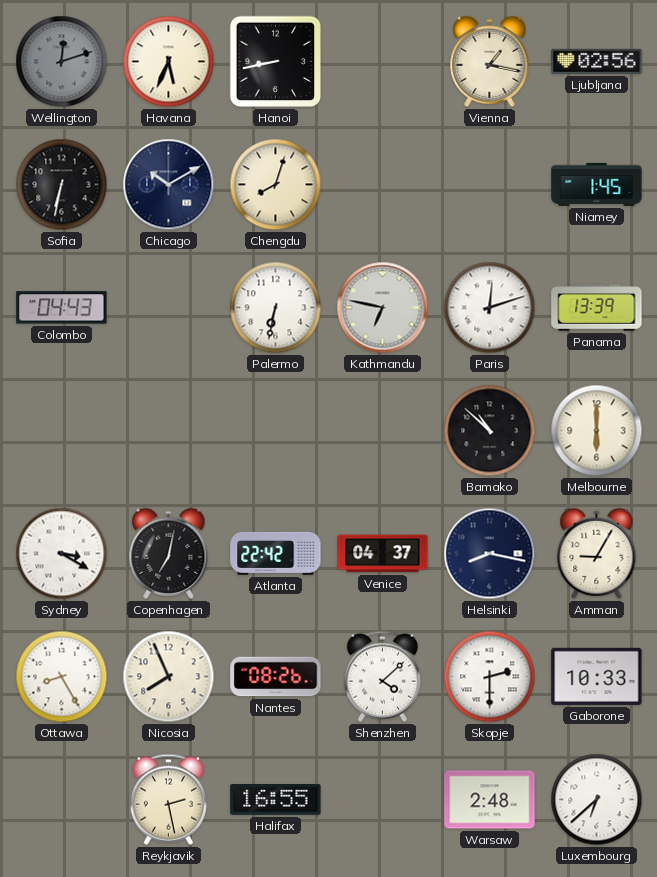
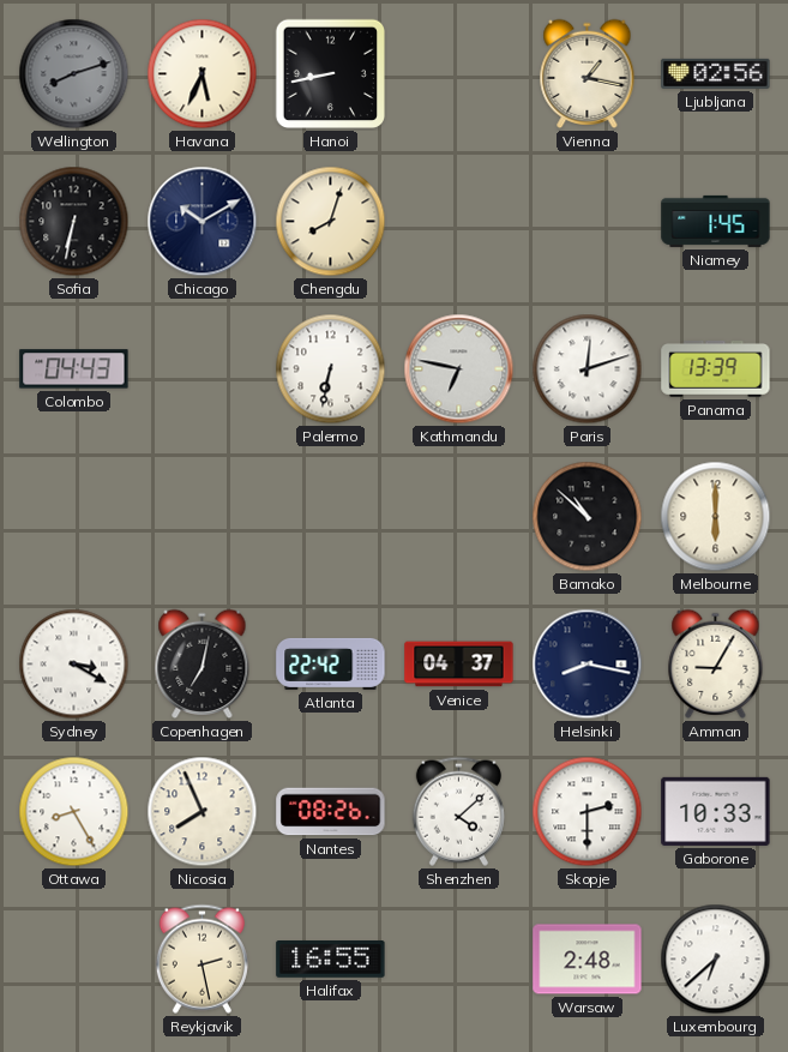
Wellington: 12:12 -> 8:12 (74, 74)
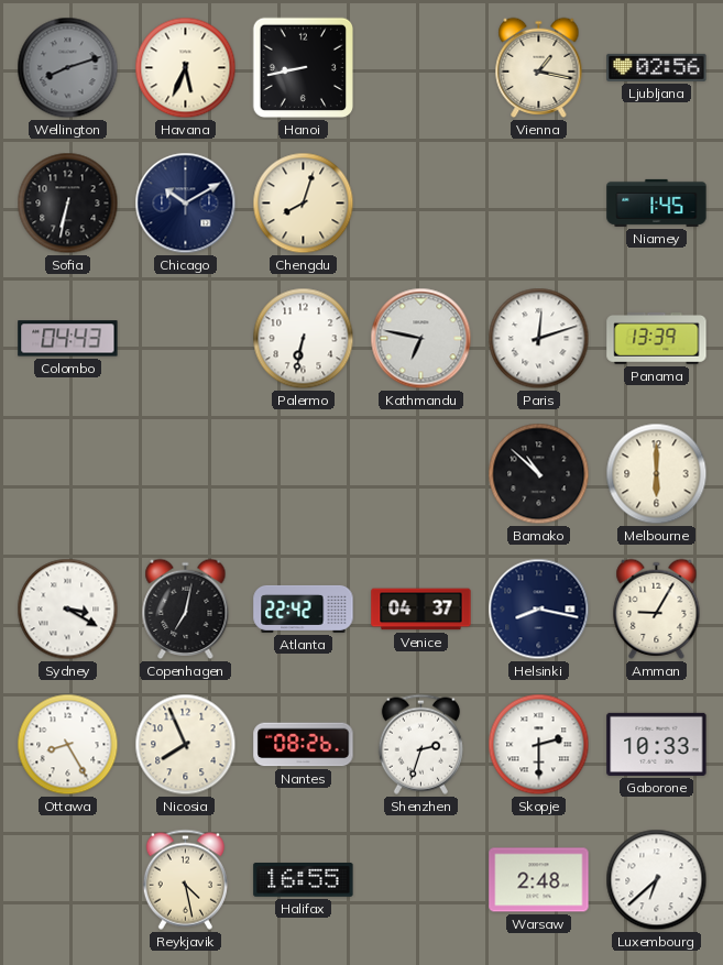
Shenzhen: 4:08 -> 2:33 (420, 744)
Reykjavik: 2:28 -> 4:28 (185, 879)
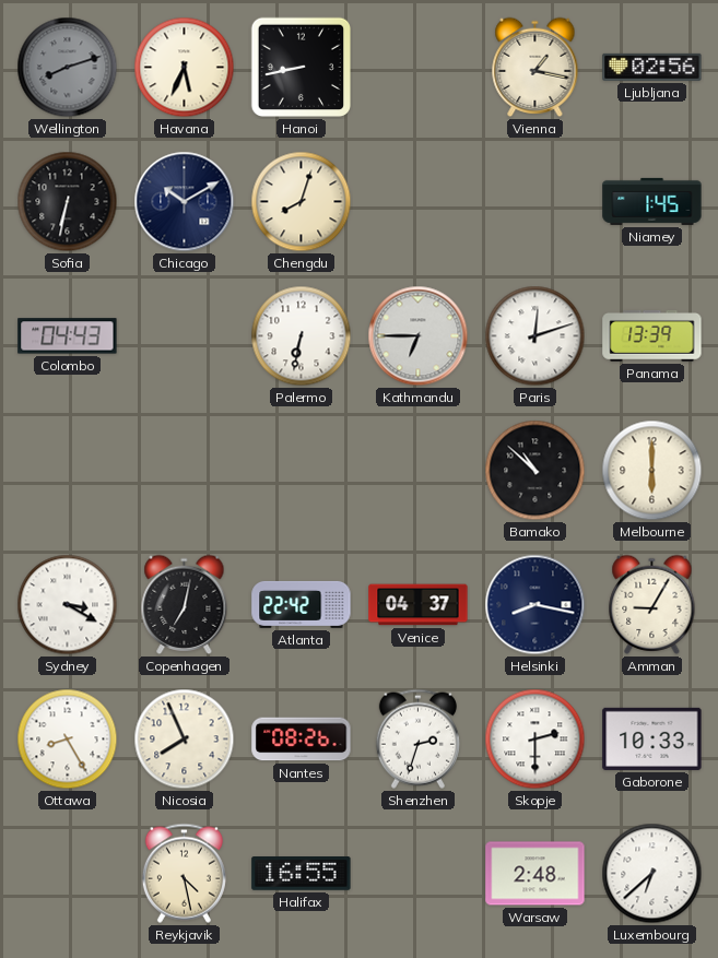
Kathmandu: 6:47 -> 6:45 (419, 336)
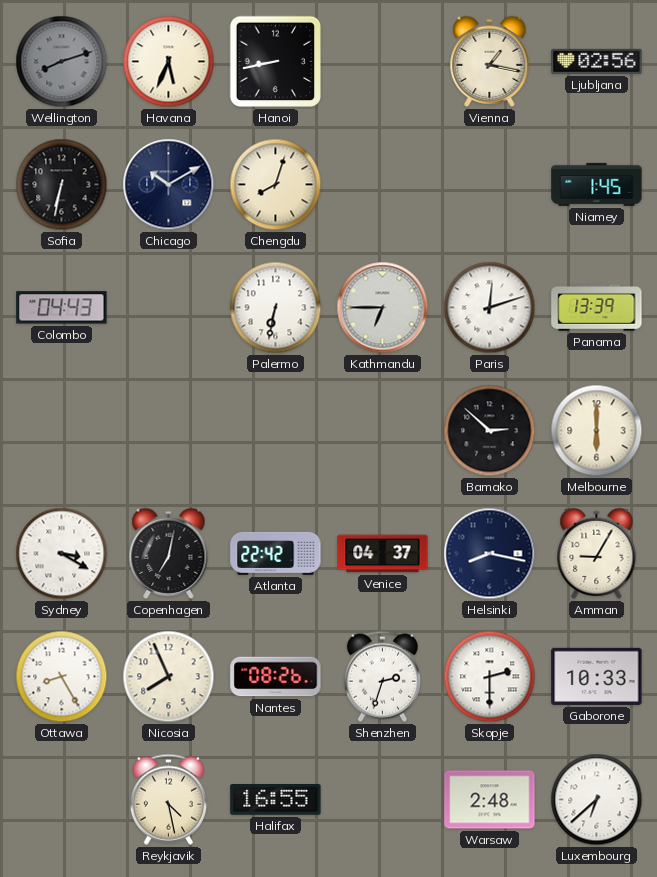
Bamako: 10:52 -> 2:52 (490, 431)
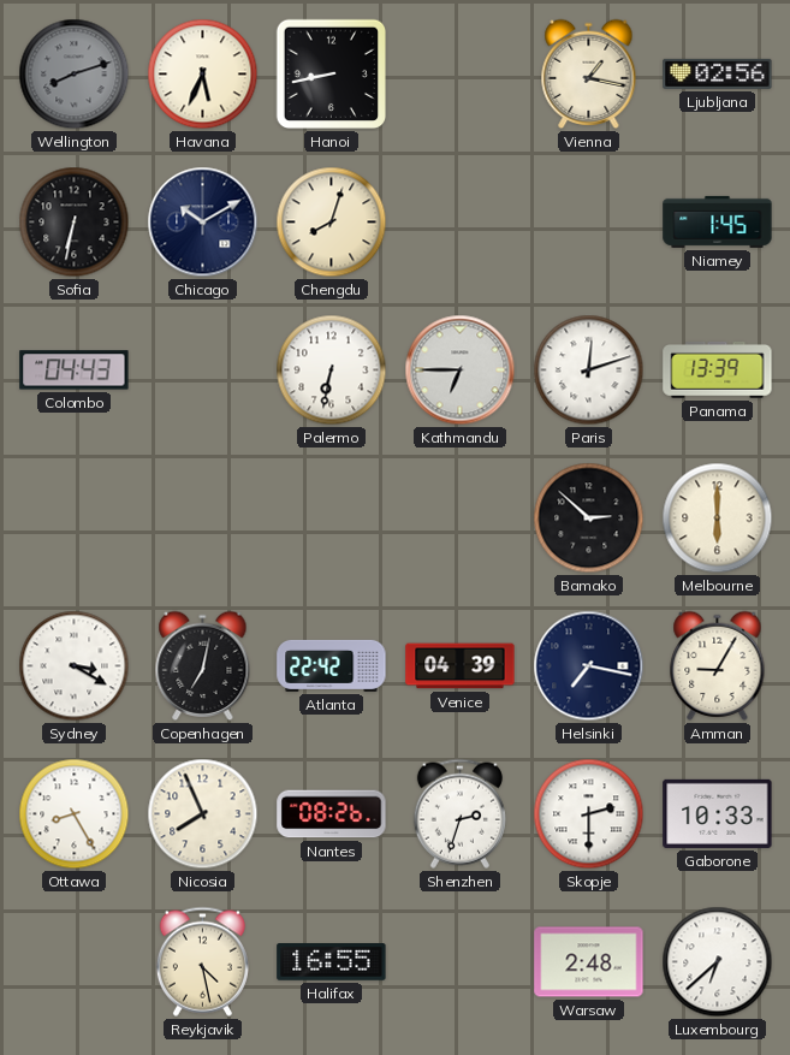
Venice: 04:37 -> 04:39 (461, 666)
Helsinki: 8:17 -> 7:17 (589, 666)
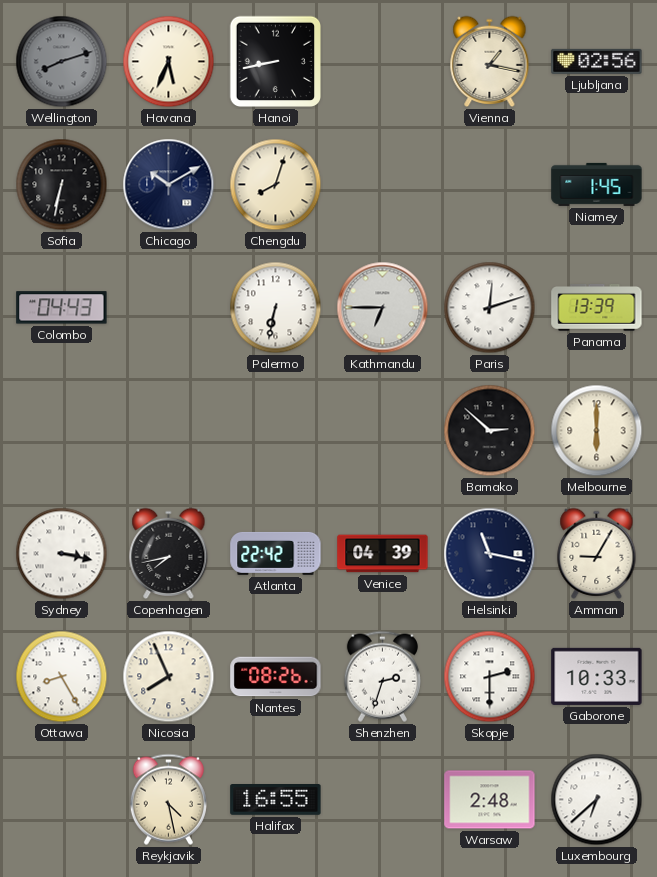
Sydney: 3:20 -> 3:17 (62, 554)
Copenhagen: 7:02 -> 7:43 (169, 553)
Helsinki: 7:17 -> 11:17 (490, 554)
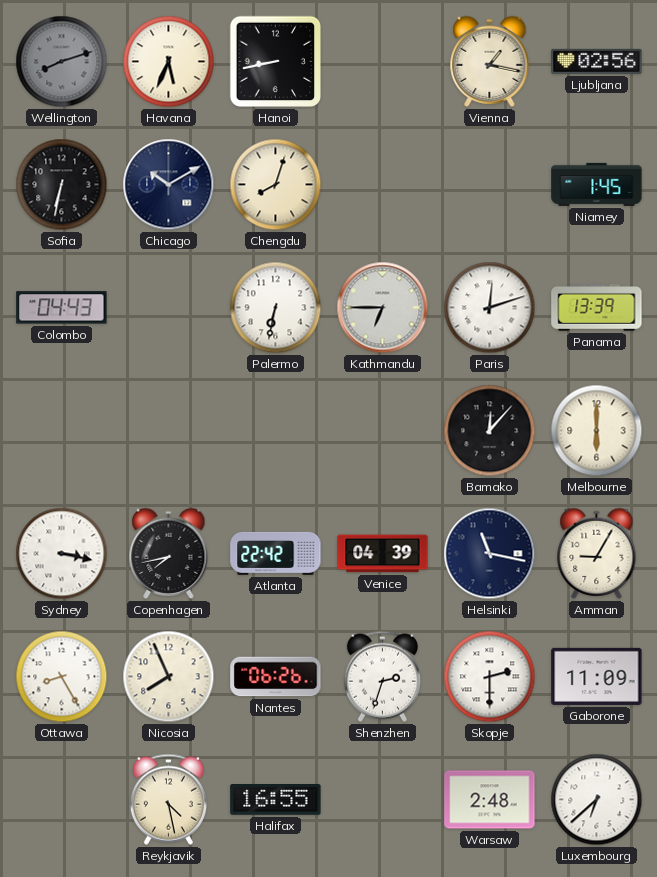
Bamako: 2:52 -> 12:07 (490, 431)
Nantes: 08:26 -> 06:26 (276, 677)
Gaborone: 10:33 -> 11:09 (597, 676)
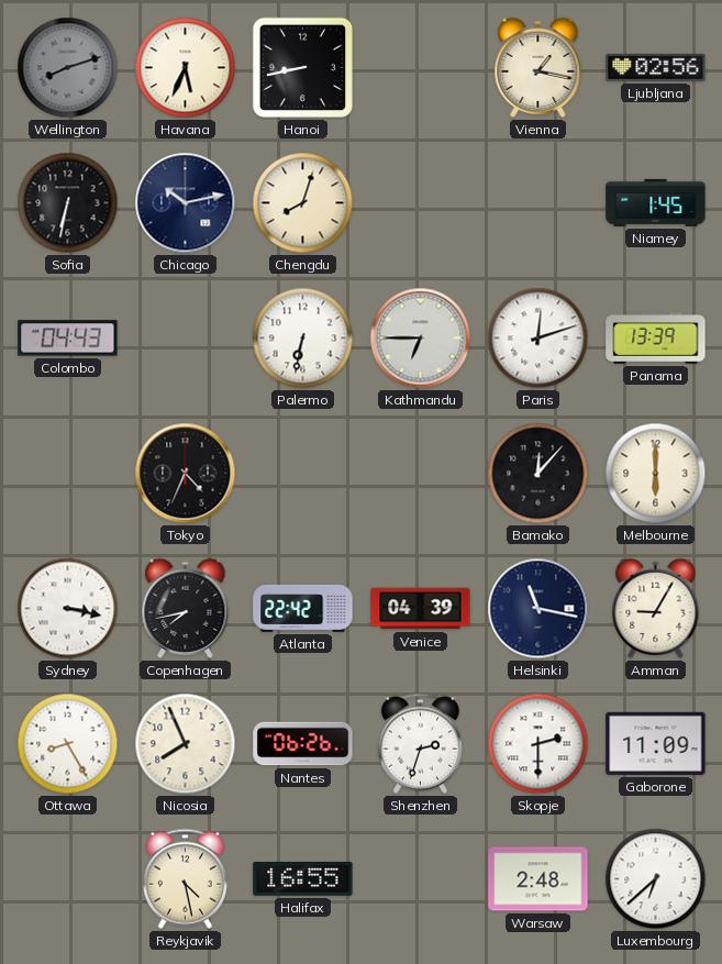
Chicago: 10:10 -> 10:13 (186, 203)
Tokyo: none -> 4:34 (186, 474)
